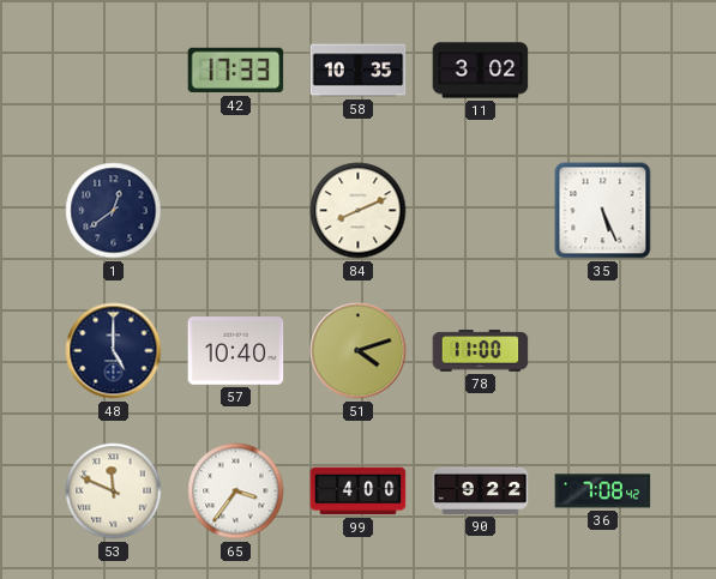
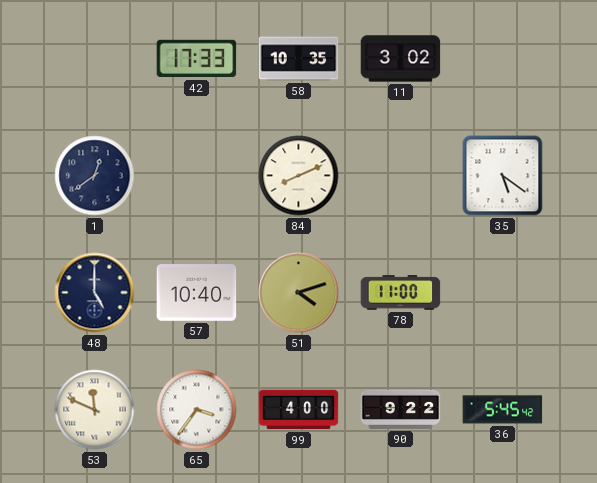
35: 5:26 -> 5:21 (503, 176)
36: 7:08 -> 5:45 (503, 410)
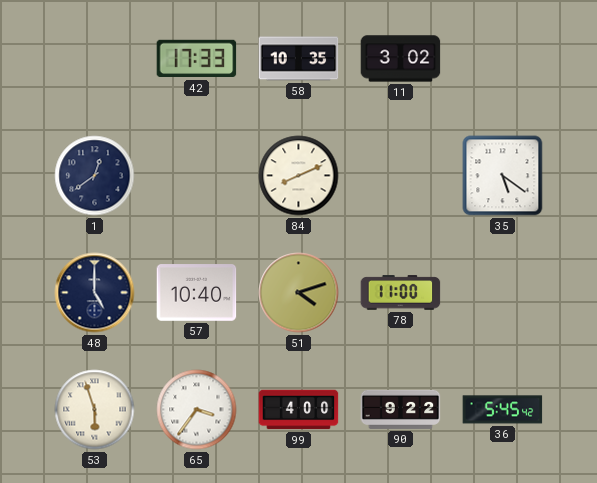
53: 11:49 -> 5:57 (95, 410)
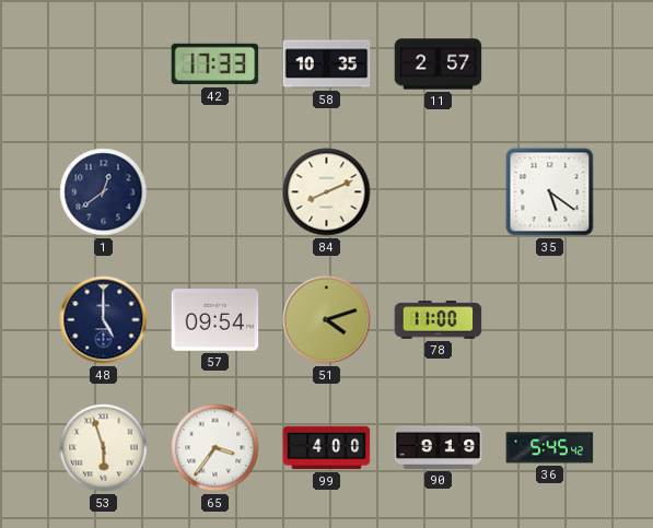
11: 3:02 -> 2:57 (439, 64)
57: 10:40 -> 09:54 (215, 320)
90: 9:22 -> 9:19 (439, 447)
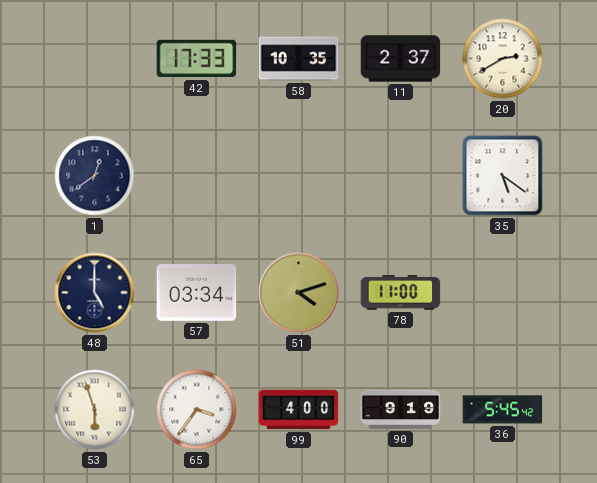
11: 2:57 -> 2:37 (401, 59)
20: none -> 2:40 (503, 59)
84: 8:11 -> none (327, 192)
57: 09:54 -> 03:34 (197, 293)
